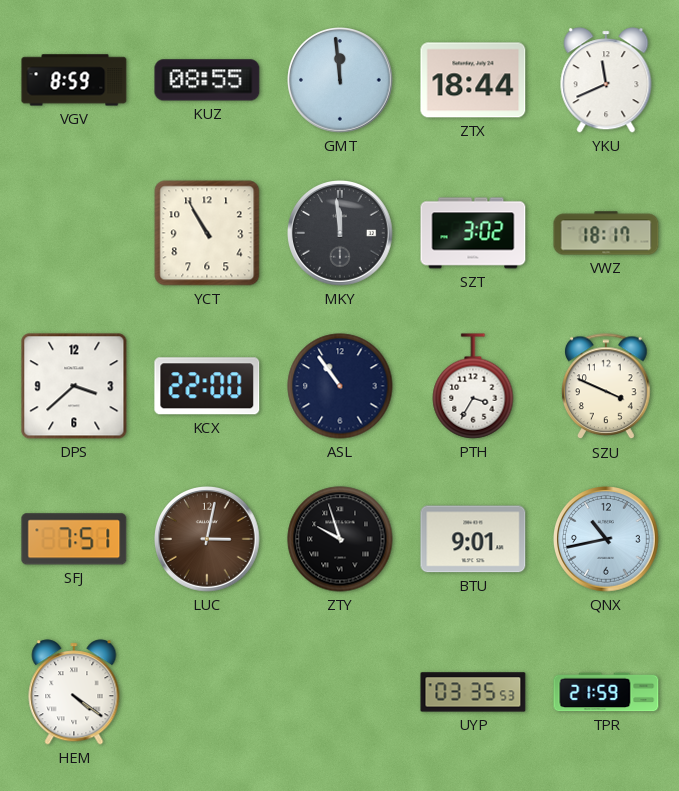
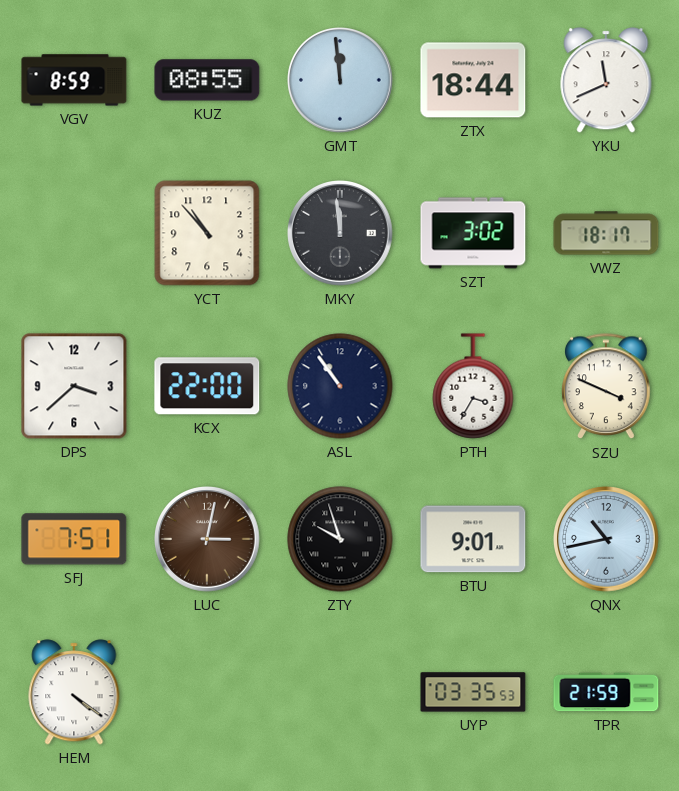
YCT: 10:55 -> 10:53 (207, 233)
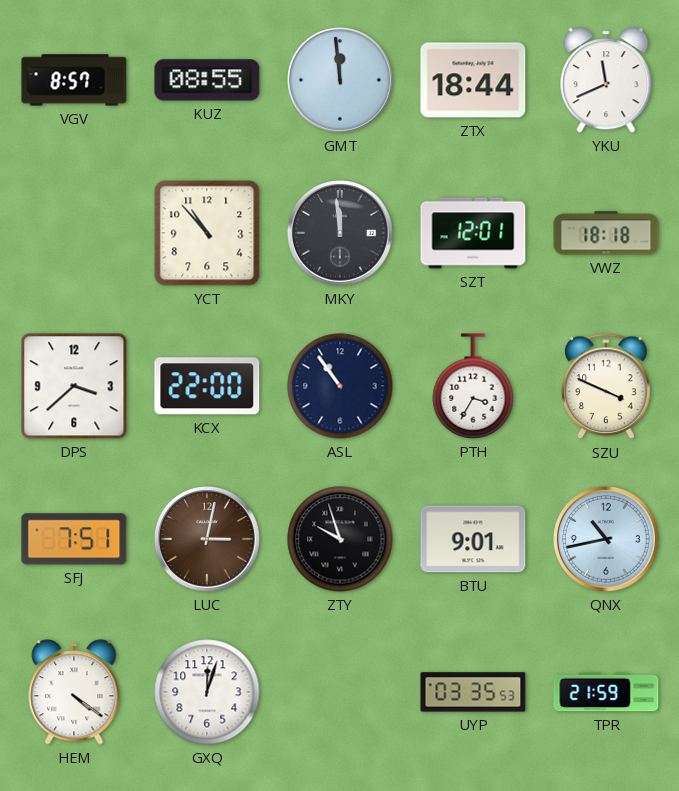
VGV: 8:59 -> 8:57 (74, 80)
SZT: 3:02 -> 12:01 (473, 233)
VWZ: 18:17 -> 18:18 (606, 233)
GXQ: none -> 12:03 (207, 692)
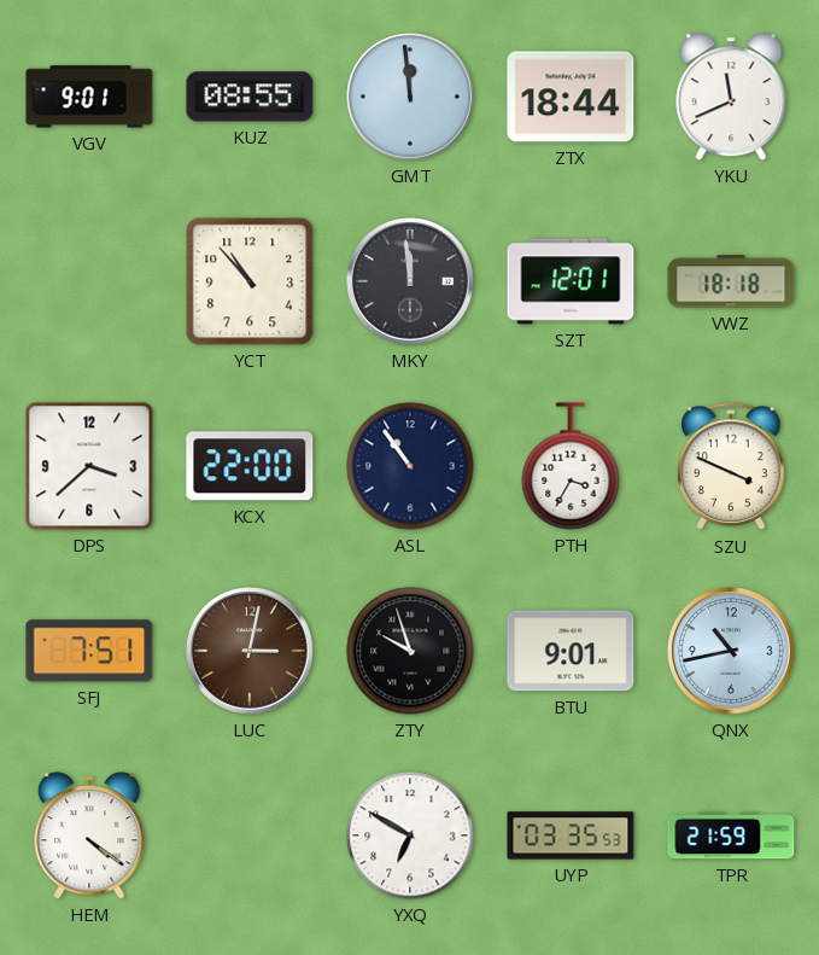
VGV: 8:57 -> 9:01 (89, 97)
GXQ: 12:03 -> none (207, 692)
YXQ: none -> 6:50 (410, 835)
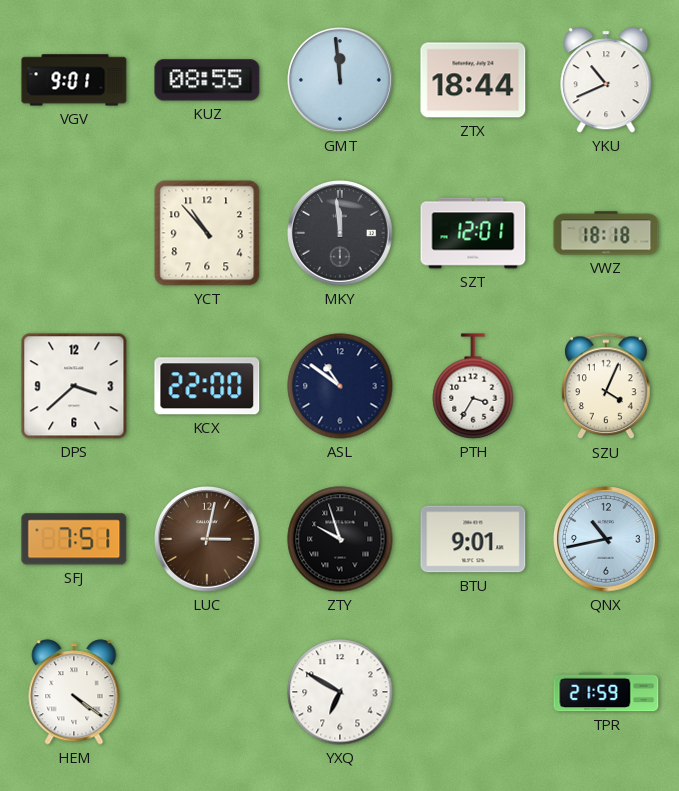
YKU: 11:41 -> 10:41 (606, 80)
ASL: 10:54 -> 10:51 (340, 386)
SZU: 3:49 -> 4:04 (606, 387)
UYP: 03:35 -> none (571, 835)
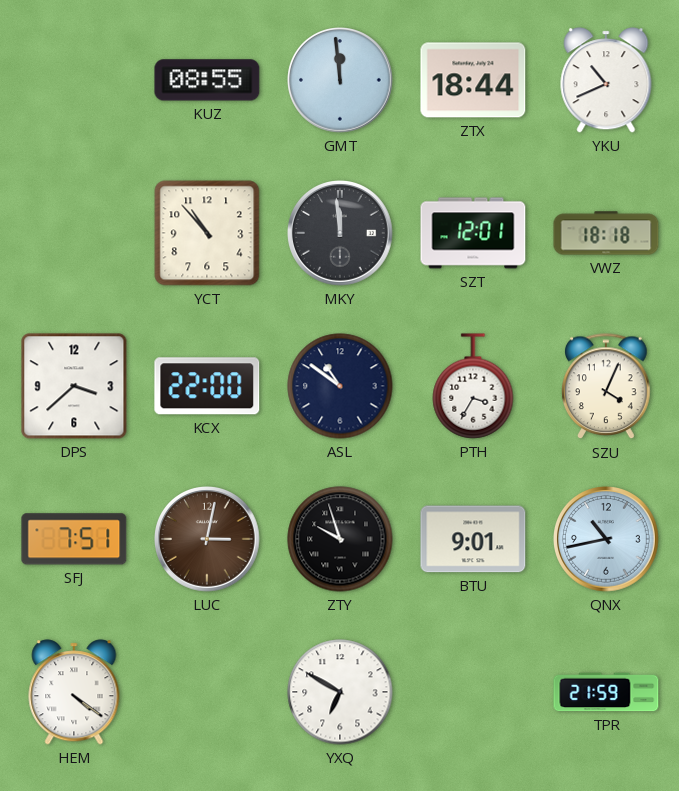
VGV: 9:01 -> none (74, 80)
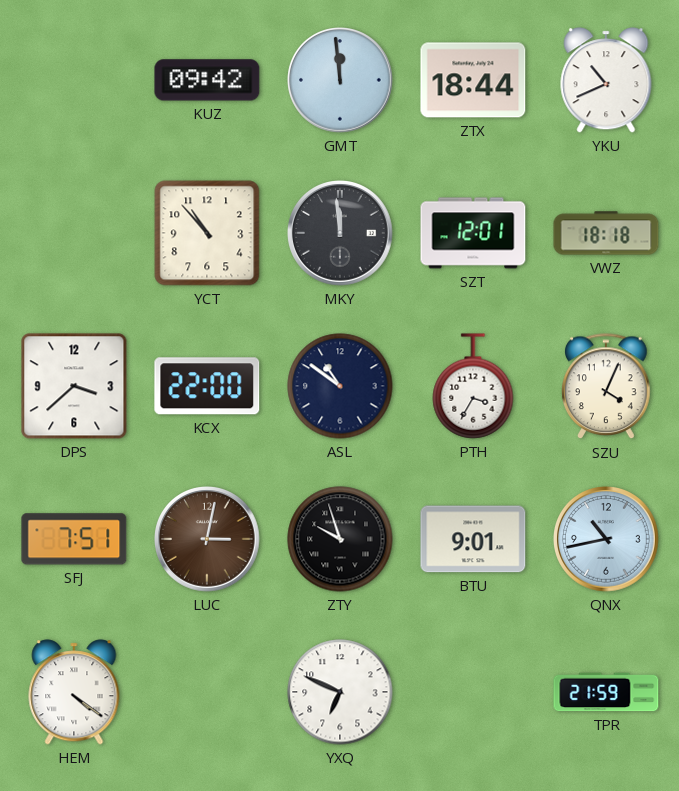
KUZ: 08:55 -> 09:42 (207, 80)
YXQ: 6:50 -> 6:49 (340, 692)
